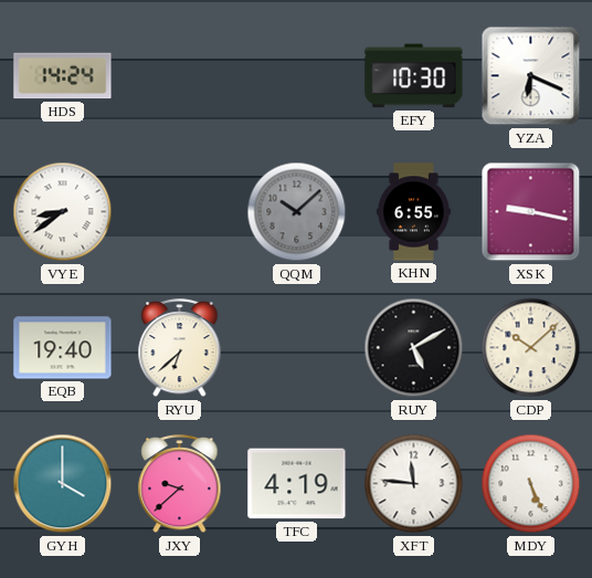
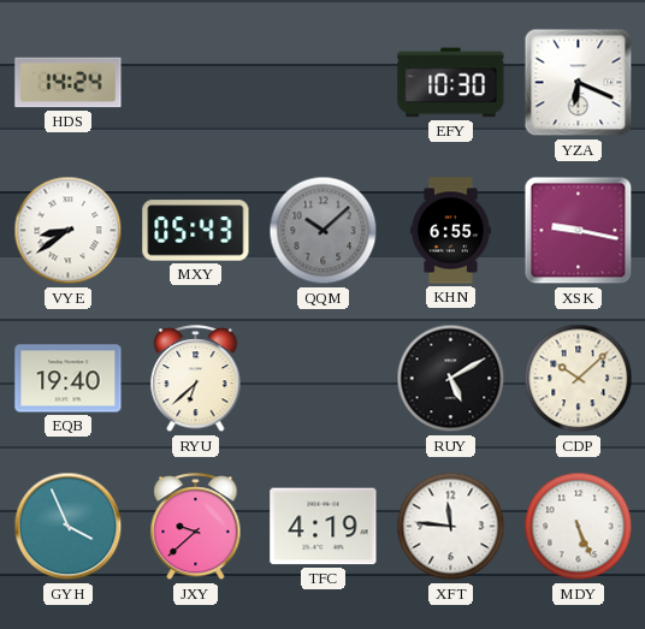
MXY: none -> 05:43 (196, 231)
GYH: 4:00 -> 3:56 (69, 527)
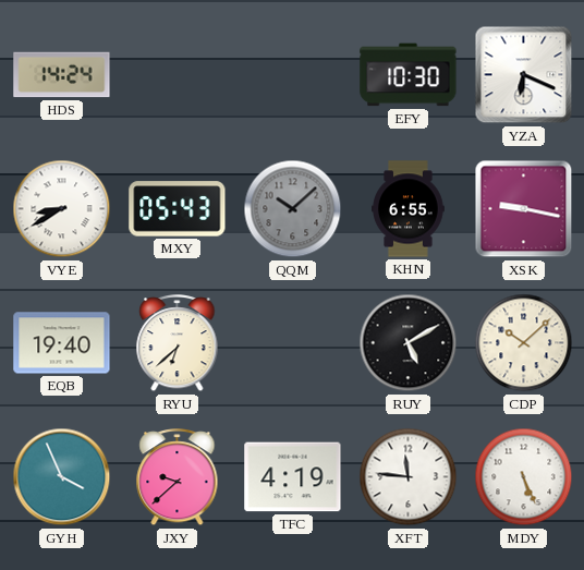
VYE: 8:39 -> 8:40 (62, 209)
